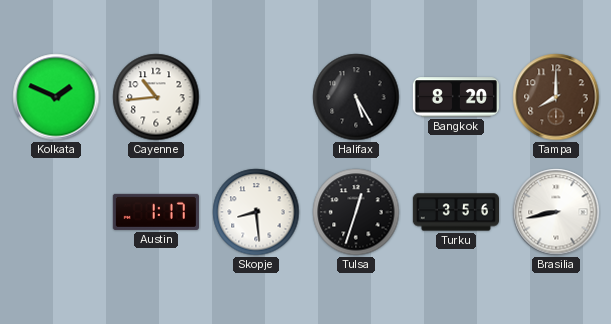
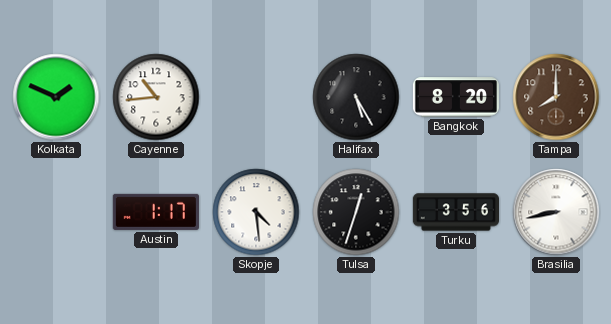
Skopje: 8:29 -> 4:29 (256, 212)
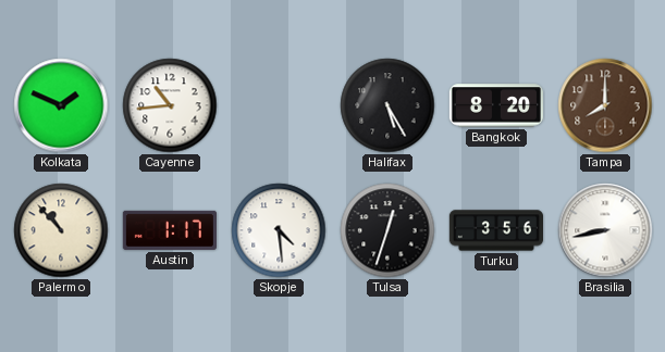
Palermo: none -> 10:53 (61, 230)
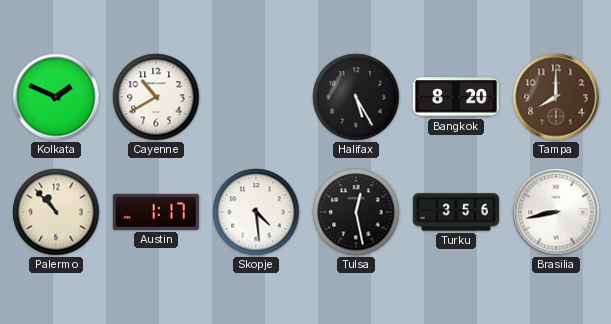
Cayenne: 10:44 -> 10:40 (156, 97)
Tulsa: 12:33 -> 12:28 (356, 212)
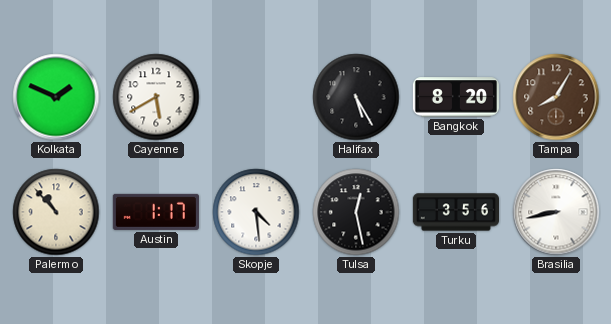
Cayenne: 10:40 -> 5:40 (156, 97)
Tampa: 8:00 -> 8:05 (556, 97)
